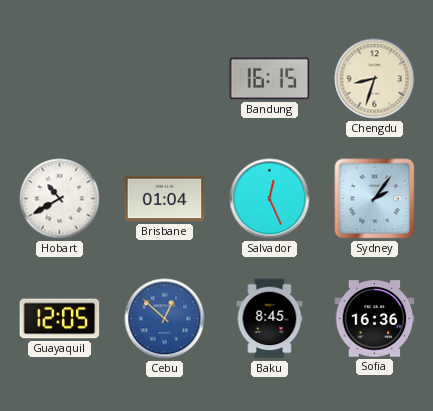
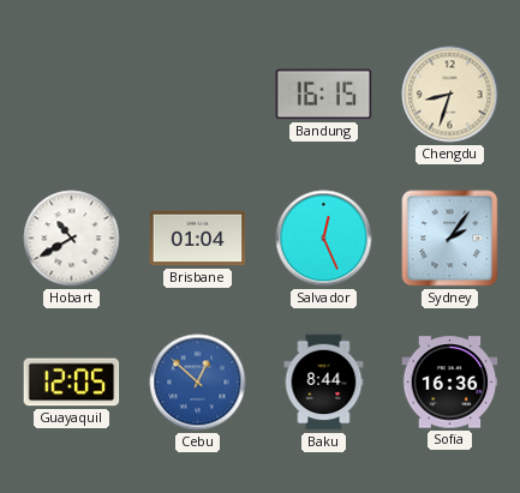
Baku: 8:45 -> 8:44 (324, 383)
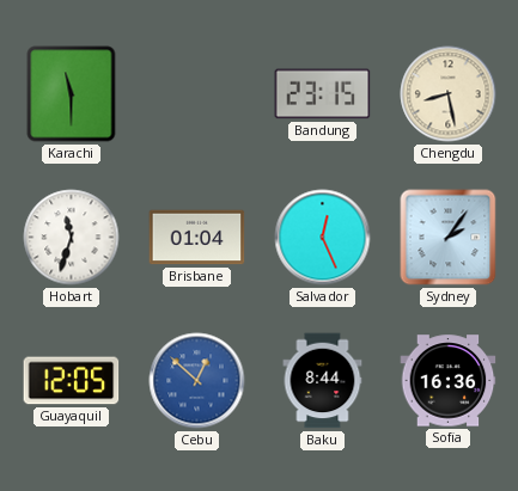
Karachi: none -> 11:30 (72, 94)
Bandung: 16:15 -> 23:15 (323, 94)
Chengdu: 8:33 -> 8:28 (449, 94)
Hobart: 10:40 -> 11:33 (72, 238)
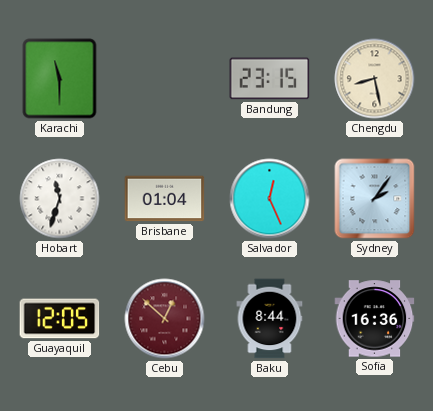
Cebu dial: blue -> burgundy (165, 319)
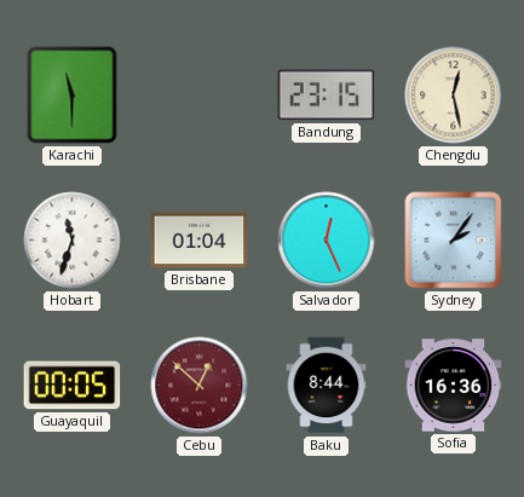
Chengdu: 8:28 -> 12:28 (454, 96)
Guayaquil: 12:05 -> 00:05 (73, 386)
